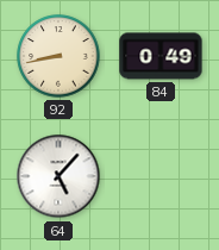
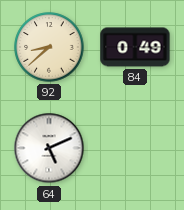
92: 8:43 -> 8:38 (49, 47)
64: 5:07 -> 5:11 (49, 148)
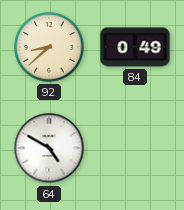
64: 5:11 -> 4:50 (49, 148)
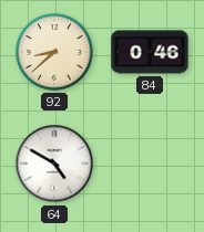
84: 0:49 -> 0:46 (150, 52)
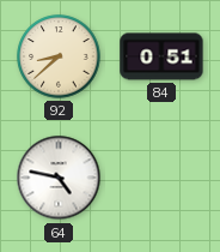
84: 0:46 -> 0:51 (161, 56)
64: 4:50 -> 4:47 (59, 178)
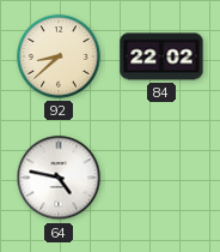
84: 0:51 -> 22:02 (161, 56)
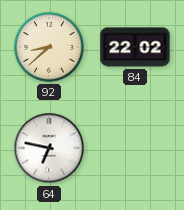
64: 4:47 -> 6:47 (49, 148)
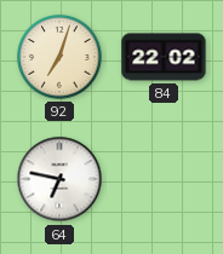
92: 8:38 -> 7:03 (59, 57)
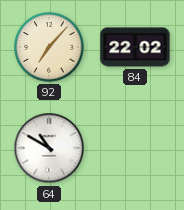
92: 7:03 -> 7:07 (49, 47)
64: 6:47 -> 10:50 (49, 148)
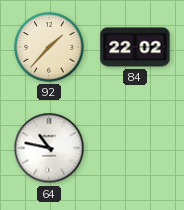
92: 7:07 -> 1:37 (49, 47)
64: 10:50 -> 10:47 (49, 148)
